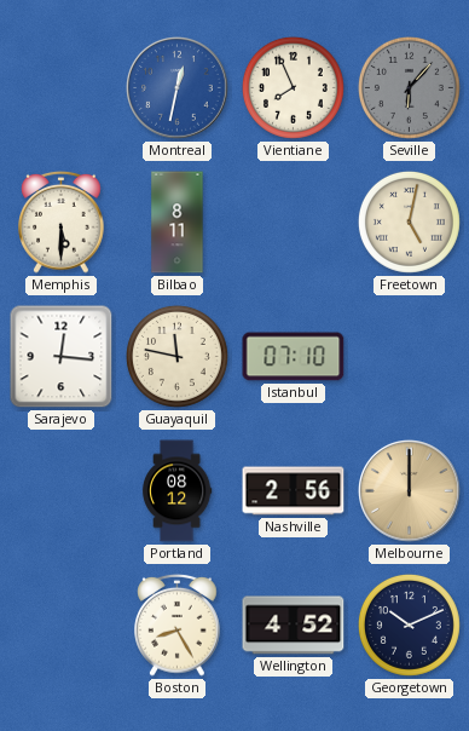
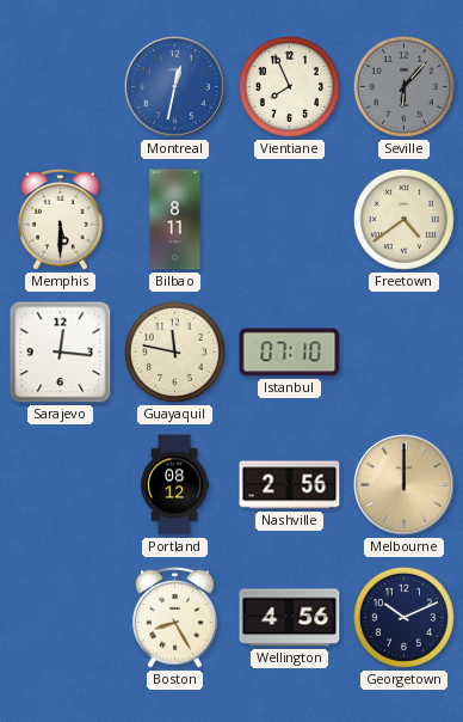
Freetown: 5:02 -> 4:39 (403, 219)
Wellington: 4:52 -> 4:56 (290, 618)
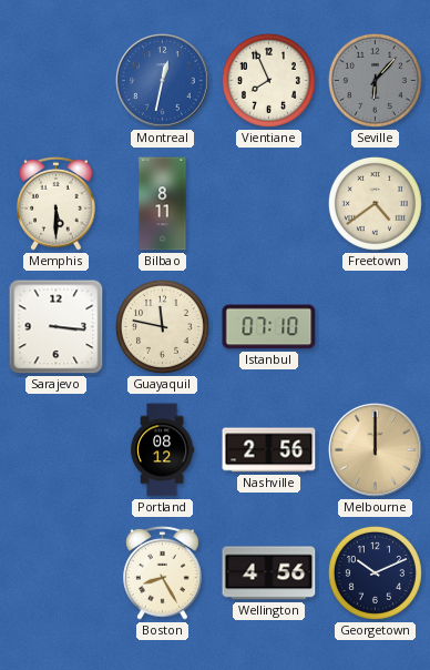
Sarajevo: 12:16 -> 3:16 (57, 327)
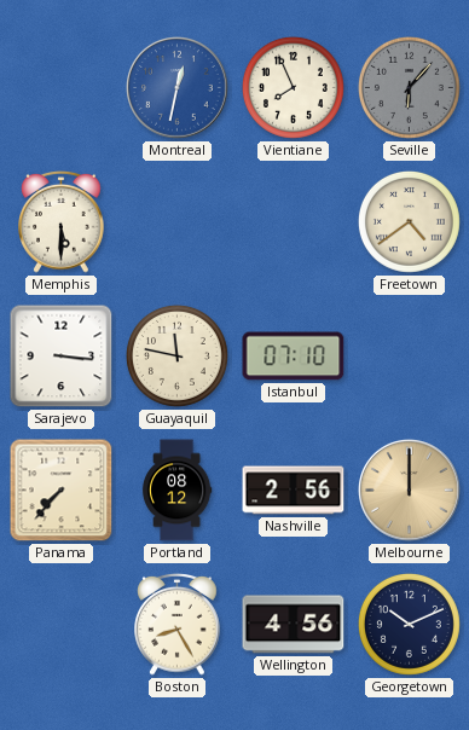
Bilbao: 8:11 -> none (163, 204)
Panama: none -> 7:37 (62, 491)
